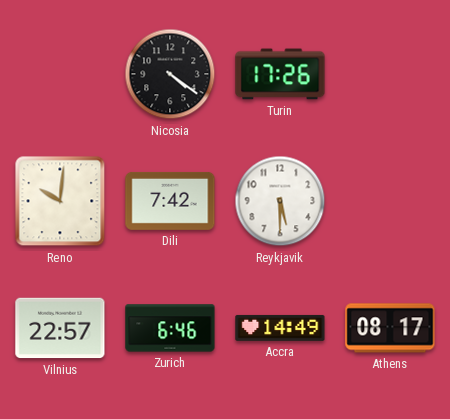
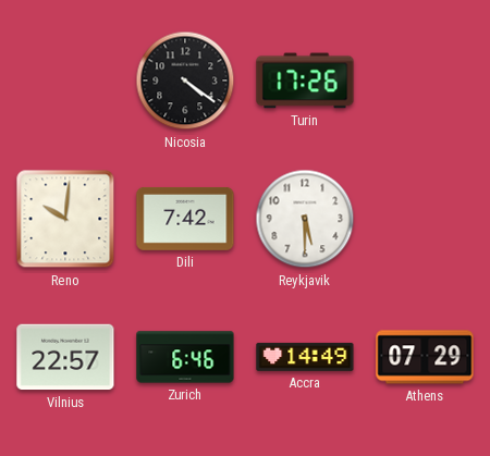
Athens: 08:17 -> 07:29 (425, 357)
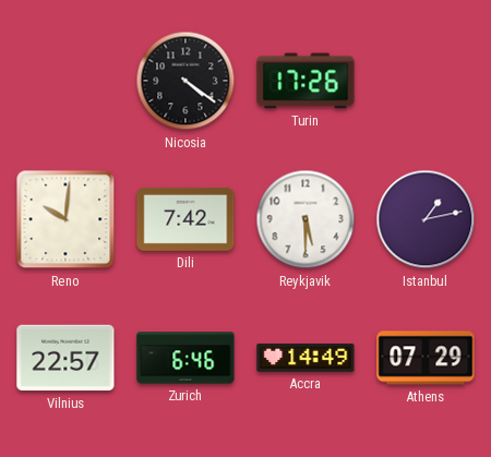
Istanbul: none -> 1:13 (426, 219)
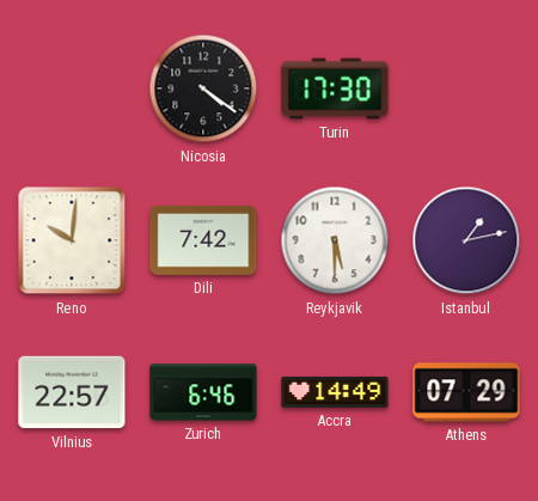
Turin: 17:26 -> 17:30 (335, 88)
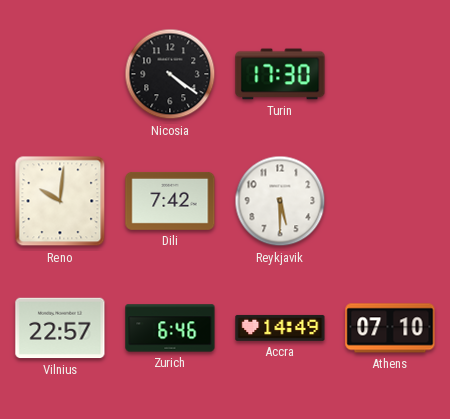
Istanbul: 1:13 -> none (466, 240)
Athens: 07:29 -> 07:10 (390, 328)
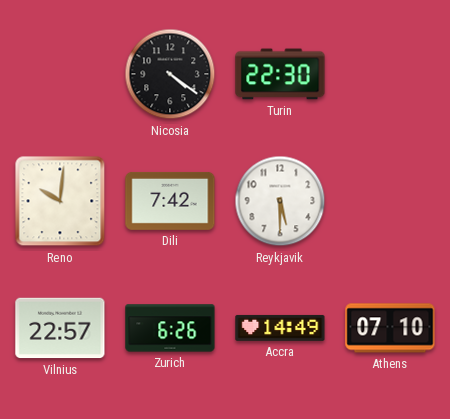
Turin: 17:30 -> 22:30 (280, 74)
Zurich: 6:46 -> 6:26 (170, 328)
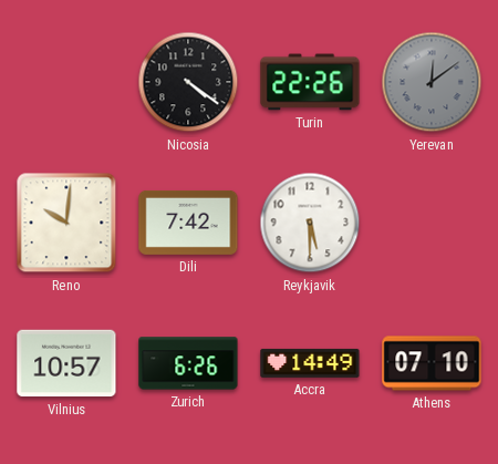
Turin: 22:30 -> 22:26 (310, 82)
Yerevan: none -> 12:09 (432, 82)
Vilnius: 22:57 -> 10:57 (66, 363)
